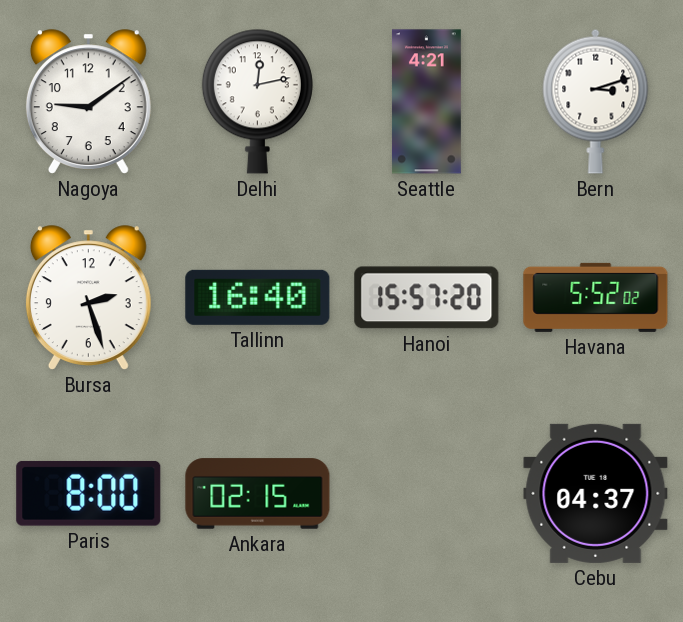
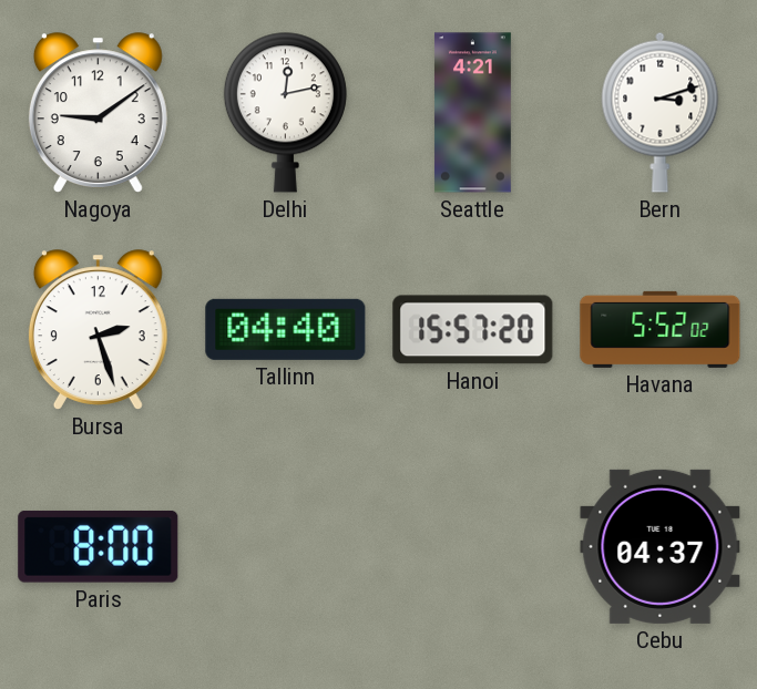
Tallinn: 16:40 -> 04:40 (286, 329)
Ankara: 02:15 -> none (258, 494)
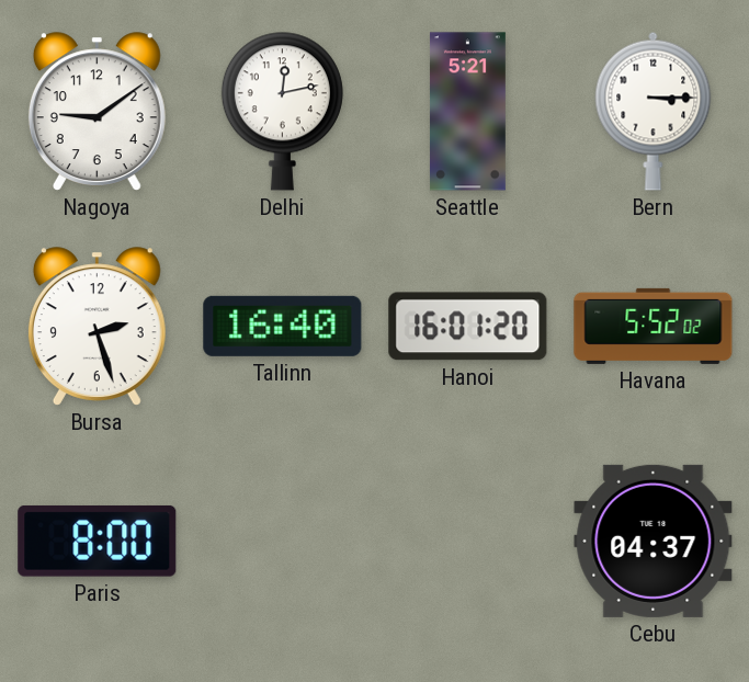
Seattle: 4:21 -> 5:21 (467, 112)
Bern: 3:12 -> 3:15 (654, 111)
Tallinn: 04:40 -> 16:40 (283, 326)
Hanoi: 15:57 -> 16:01 (468, 327)
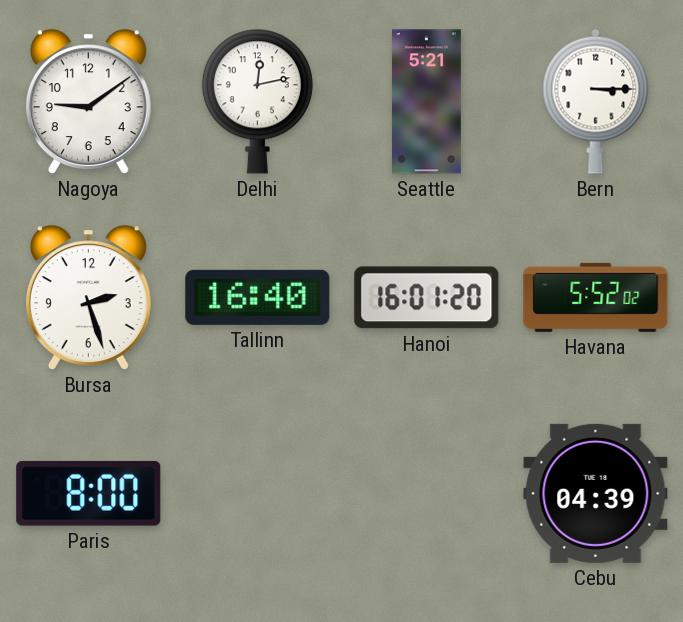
Cebu: 04:37 -> 04:39 (596, 493)
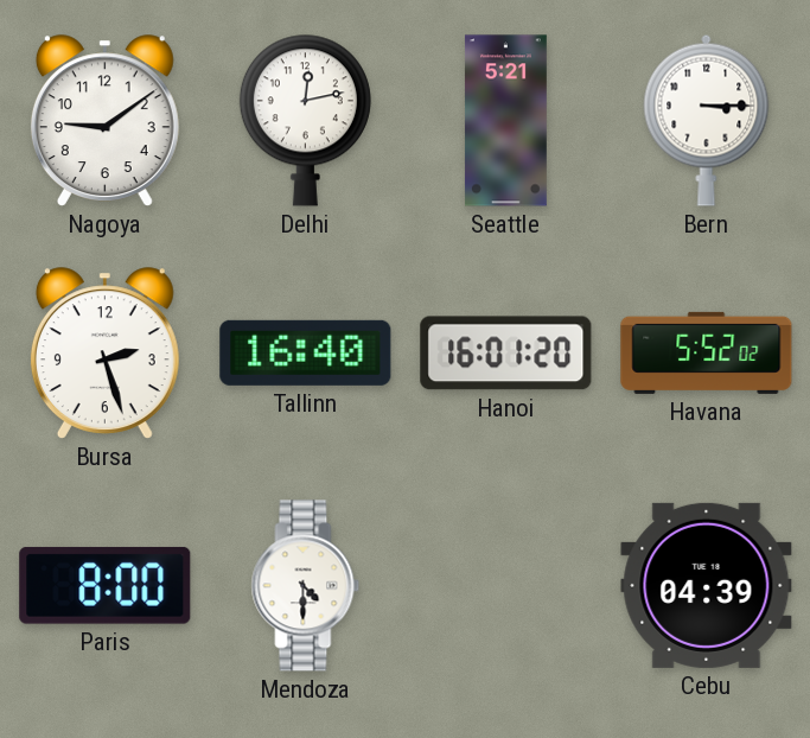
Mendoza: none -> 4:30 (306, 586)
